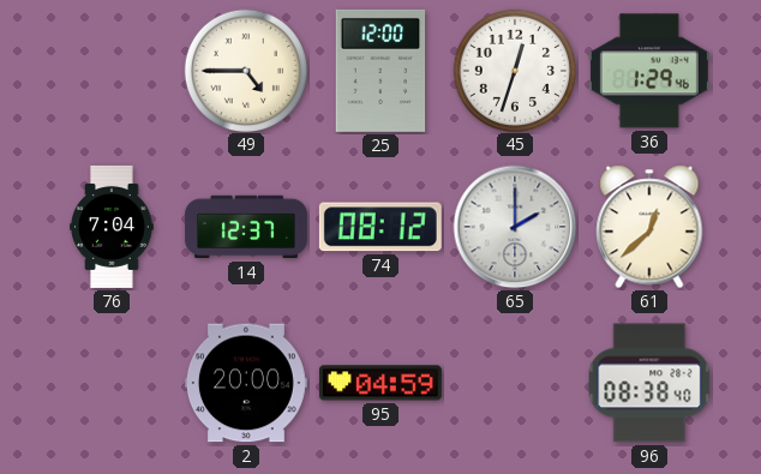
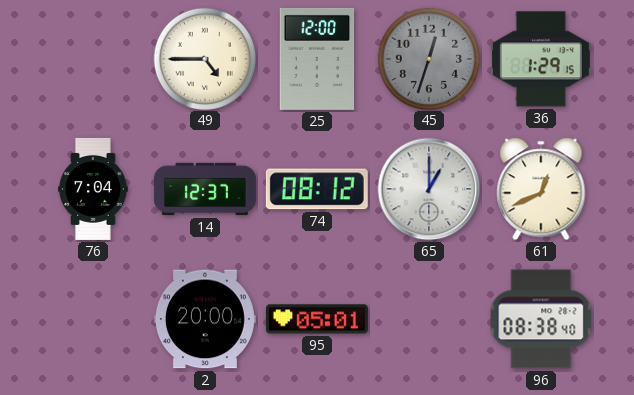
45 dial: white -> grey (428, 58)
36: 1:29:46 -> 1:29:15 (541, 59)
65: 2:00 -> 1:00 (429, 189)
61: 12:38 -> 12:41 (541, 189)
95: 04:59 -> 05:01 (317, 319)
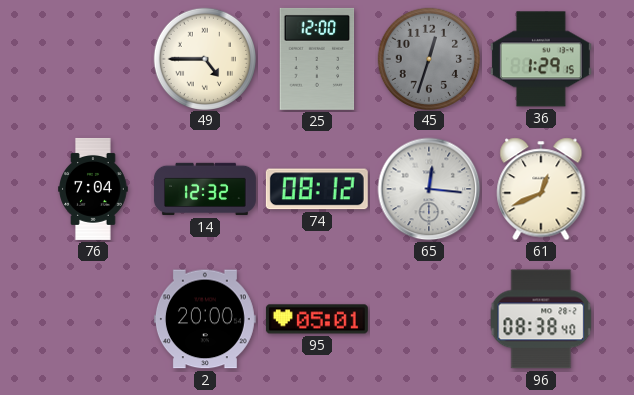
14: 12:37 -> 12:32 (205, 189)
65: 1:00 -> 12:16 (429, 189)
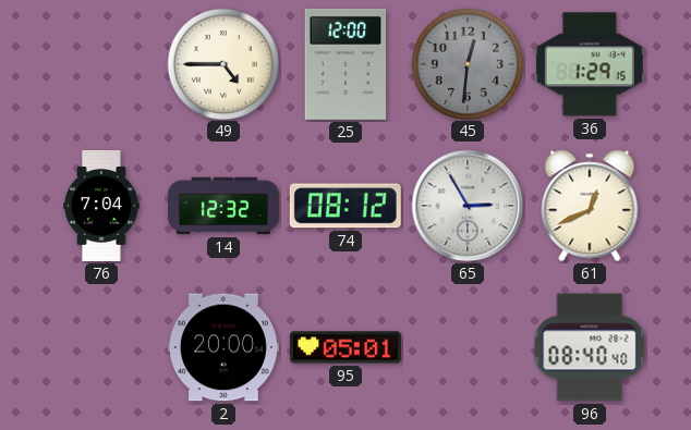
45: 12:33 -> 12:31 (466, 63)
65: 12:16 -> 2:55 (468, 206)
96: 08:38 -> 08:40 (590, 347)
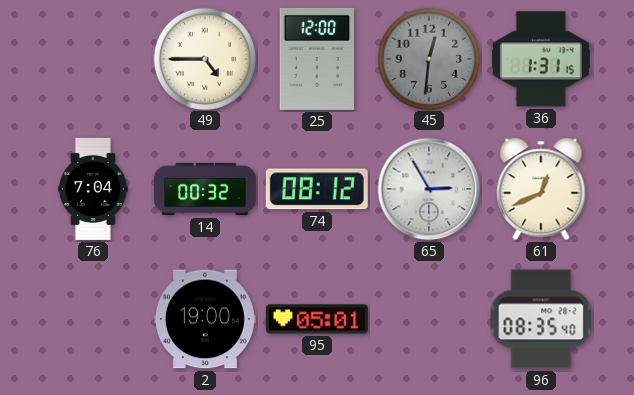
36: 1:29 -> 1:31 (541, 59)
14: 12:32 -> 00:32 (205, 189)
2: 20:00 -> 19:00 (205, 319)
96: 08:40 -> 08:35 (541, 319)
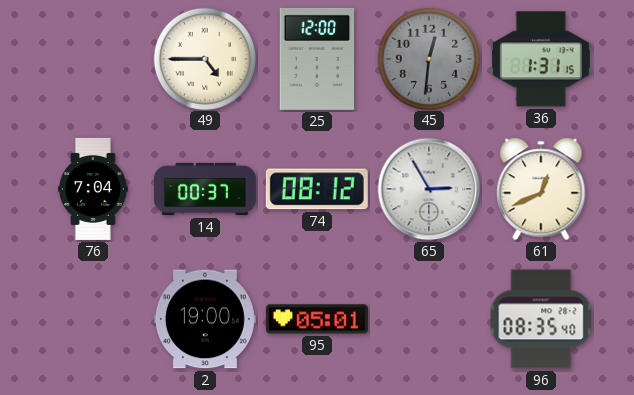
14: 00:32 -> 00:37 (205, 189)
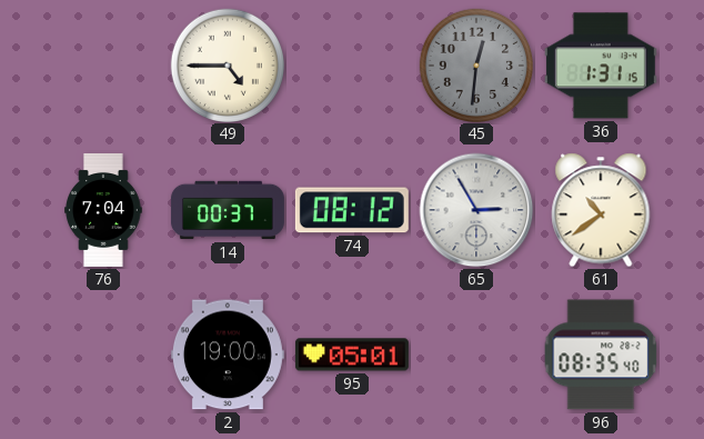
25: 12:00 -> none (317, 59)
61: 12:41 -> 10:39 (601, 210)
